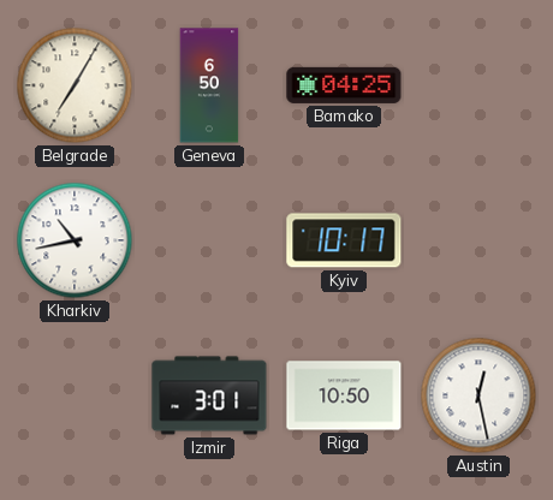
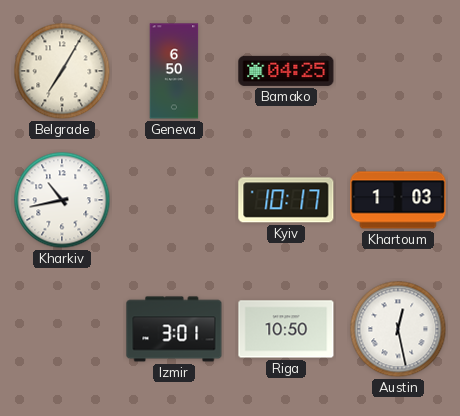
Khartoum: none -> 1:03 (398, 200)
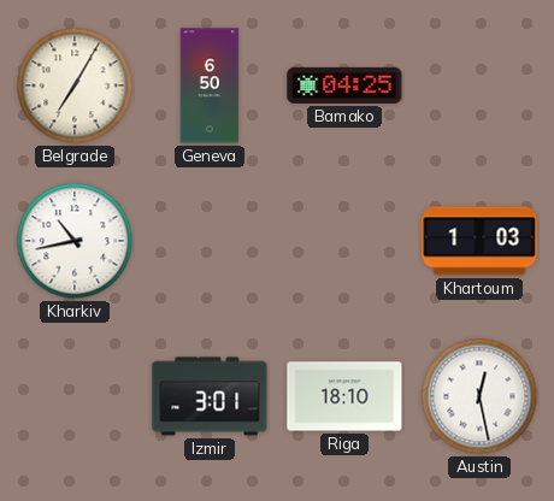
Kyiv: 10:17 -> none (286, 200)
Riga: 10:50 -> 18:10 (344, 396)
